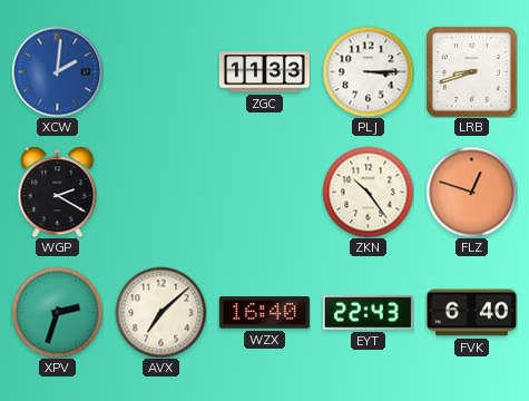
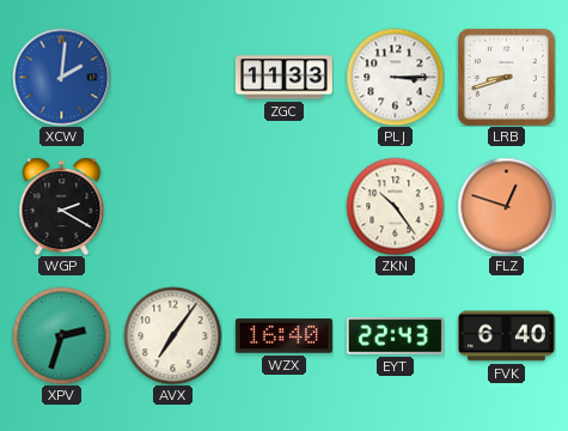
AVX: 7:08 -> 7:06 (172, 335)
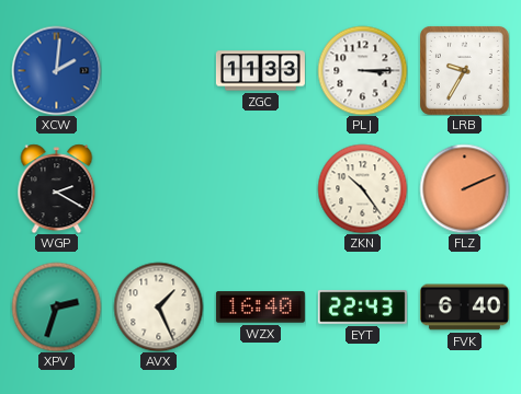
LRB: 8:42 -> 9:35 (464, 70)
FLZ: 12:48 -> 2:11 (464, 188)
AVX: 7:06 -> 1:26 (158, 306)
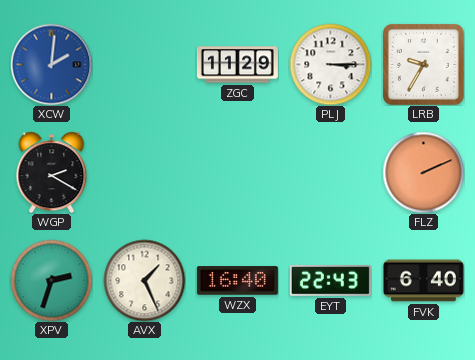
ZGC: 11:33 -> 11:29 (237, 65)
ZKN: 10:24 -> none (362, 188)
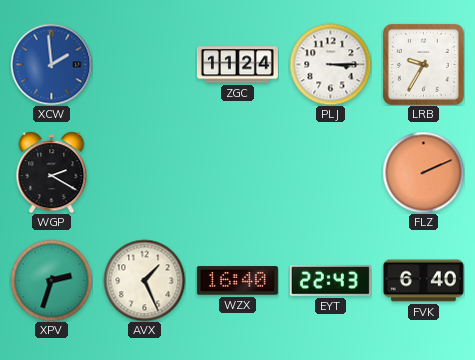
XCW: 2:01 -> 1:59 (51, 64)
ZGC: 11:29 -> 11:24 (237, 65)
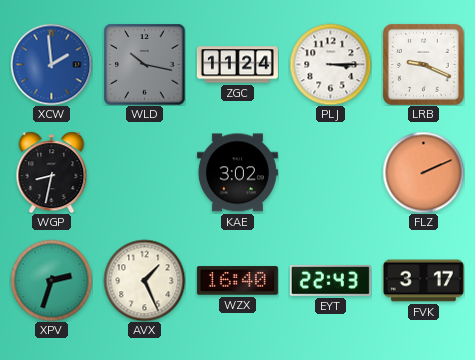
WLD: none -> 10:17 (144, 64)
LRB: 9:35 -> 9:19 (423, 64)
WGP: 2:20 -> 8:32 (52, 172)
KAE: none -> 3:02 (237, 173)
FVK: 6:40 -> 3:17 (423, 281)
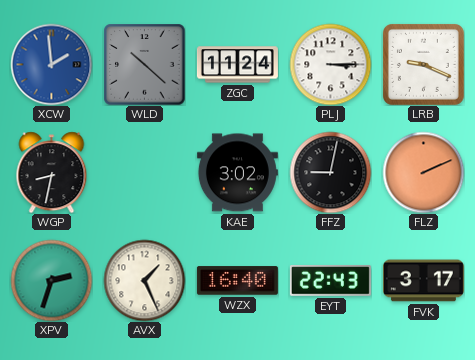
WLD: 10:17 -> 10:22 (144, 64)
FFZ: none -> 9:02 (330, 172)
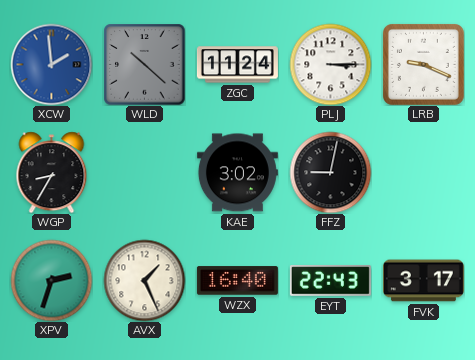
WGP: 8:32 -> 8:35 (52, 172)
FLZ: 2:11 -> none (423, 172)
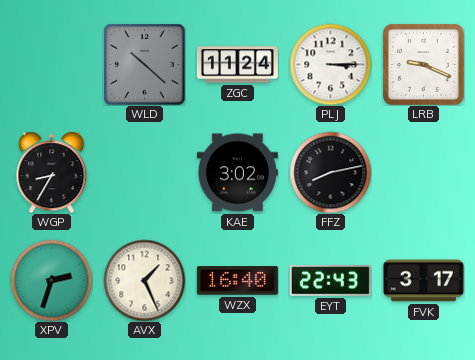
XCW: 1:59 -> none (51, 64)
FFZ: 9:02 -> 8:13 (330, 172)
